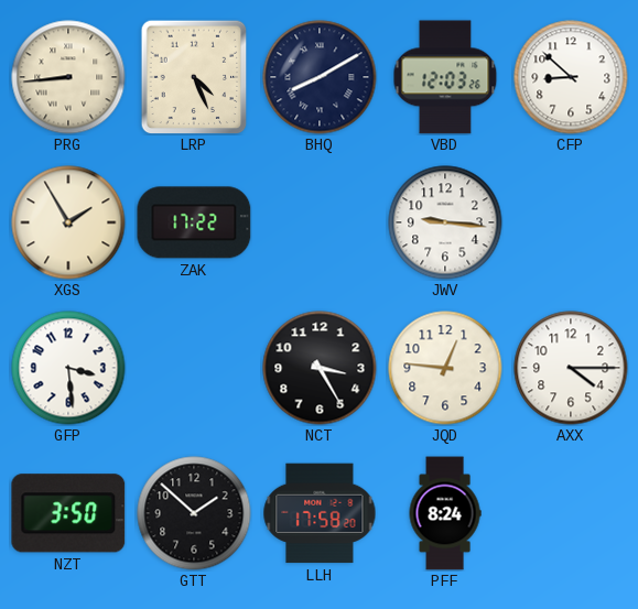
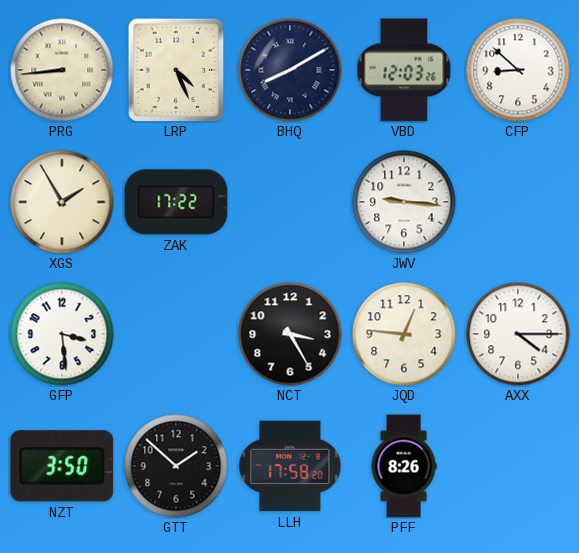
PFF: 8:24 -> 8:26 (404, 466)
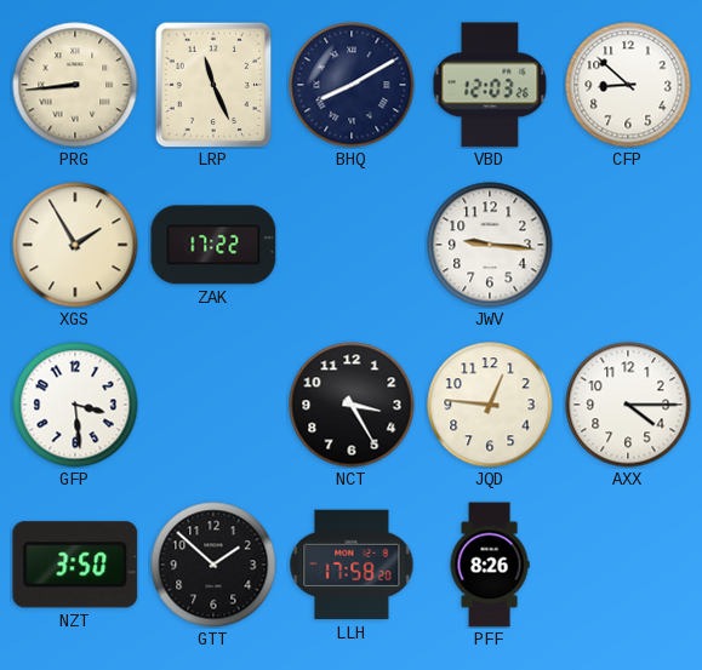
LRP: 4:26 -> 11:26 (213, 85)
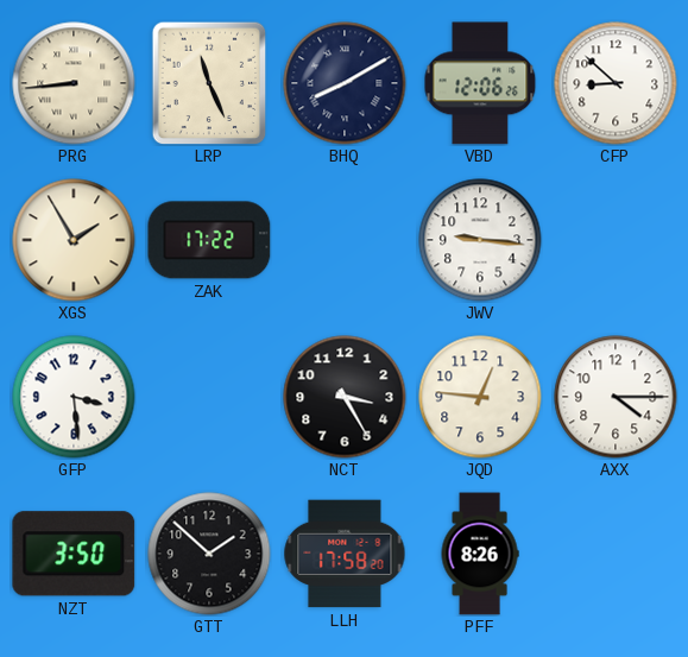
VBD: 12:03 -> 12:06 (480, 83)
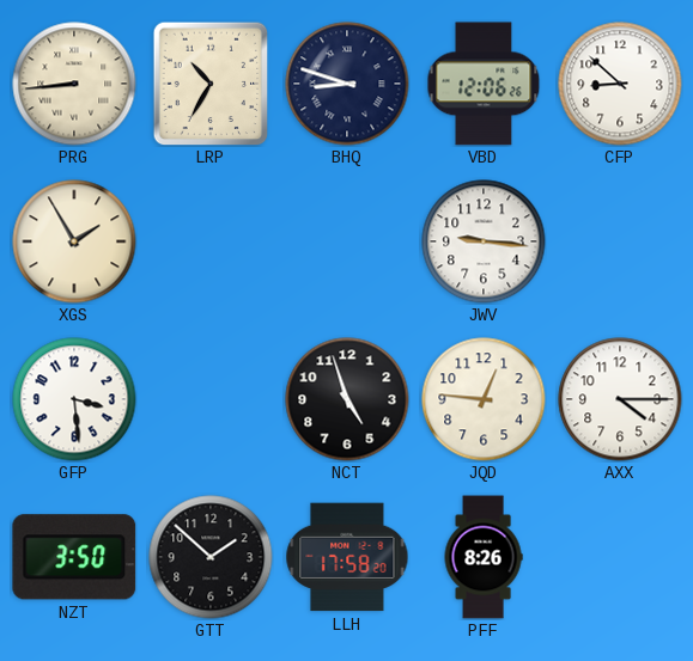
LRP: 11:26 -> 10:35 (211, 84)
BHQ: 8:10 -> 8:48 (347, 84)
ZAK: 17:22 -> none (209, 240)
NCT: 3:25 -> 4:57 (347, 399)
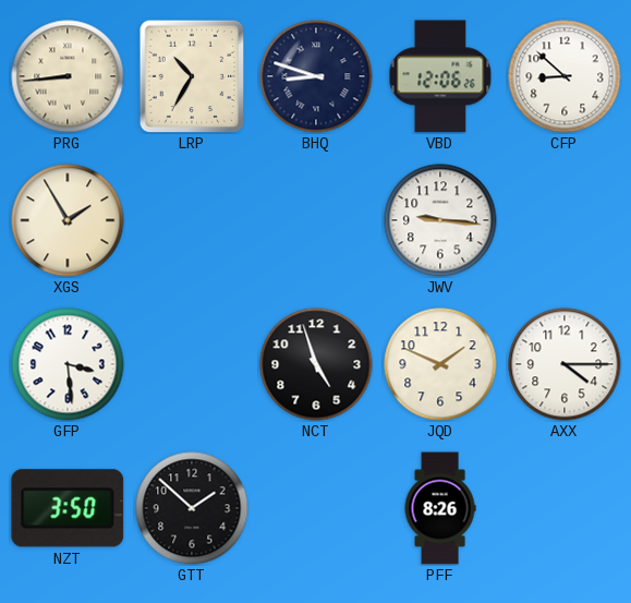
JQD: 12:46 -> 1:49 (440, 364)
LLH: 17:58 -> none (347, 557)
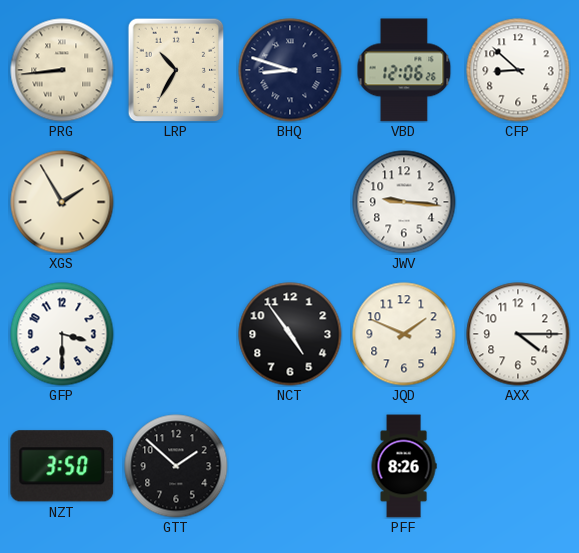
GFP: 3:29 -> 3:30 (62, 334)
NCT: 4:57 -> 4:54 (290, 334)
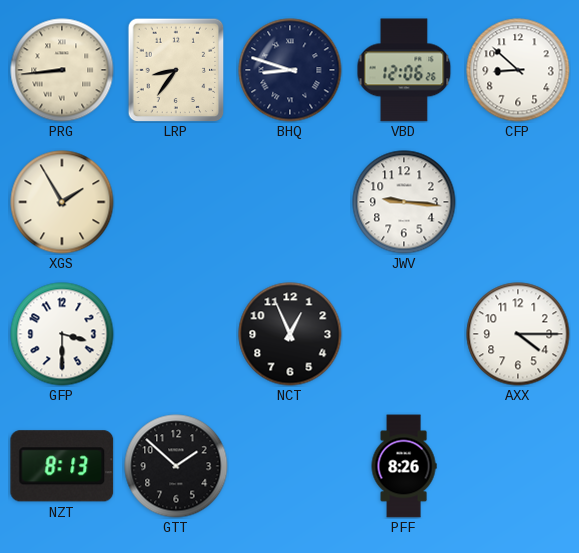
LRP: 10:35 -> 8:36 (176, 70)
NCT: 4:54 -> 12:56 (290, 334)
JQD: 1:49 -> none (404, 334)
NZT: 3:50 -> 8:13 (62, 466)
